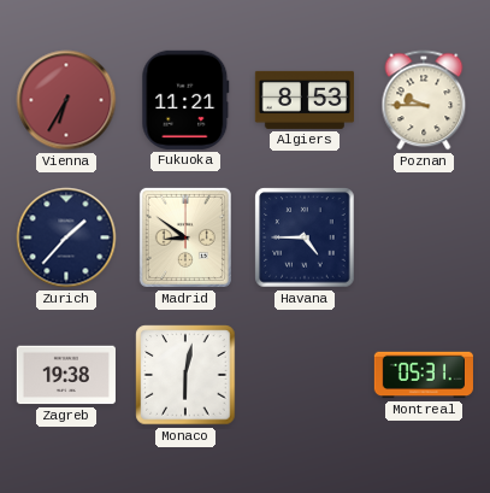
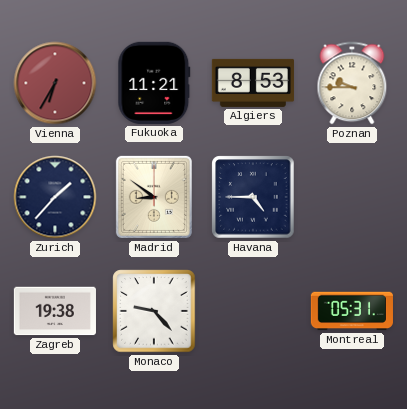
Monaco: 6:02 -> 9:23 (154, 311)
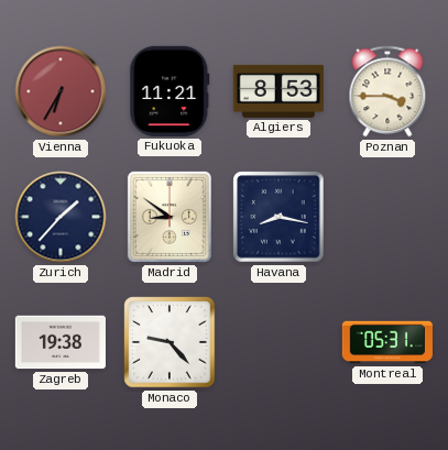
Poznan: 9:45 -> 3:45 (387, 91)
Havana: 4:45 -> 8:17 (278, 217)
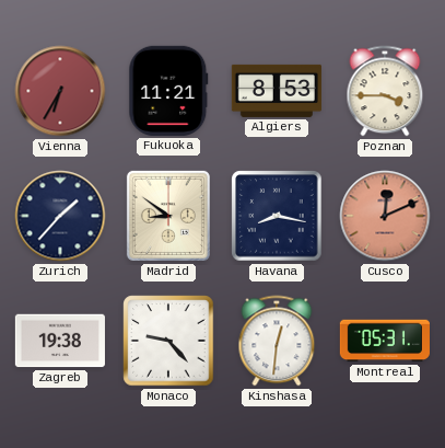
Cusco: none -> 12:11 (385, 216)
Kinshasa: none -> 12:31 (277, 341)
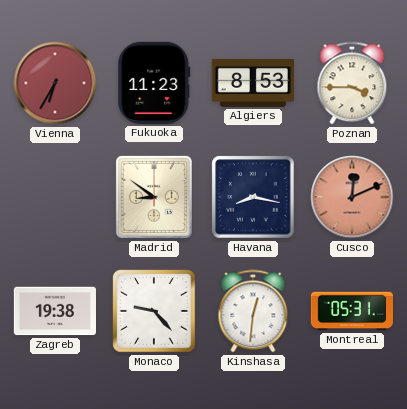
Fukuoka: 11:21 -> 11:23 (154, 83)
Zurich: 1:37 -> none (60, 216)
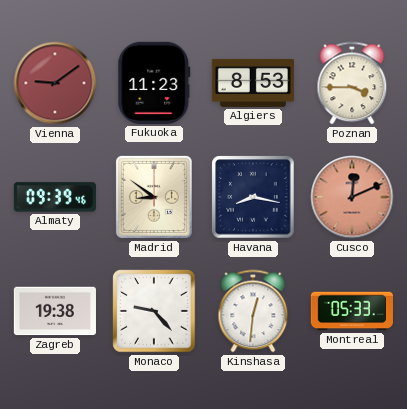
Vienna: 6:35 -> 9:09 (55, 83)
Almaty: none -> 09:39 (55, 197)
Montreal: 05:31 -> 05:33 (352, 311)
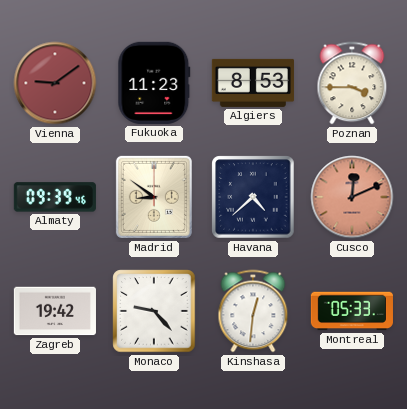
Havana: 8:17 -> 4:38 (253, 197)
Zagreb: 19:38 -> 19:42 (55, 311)
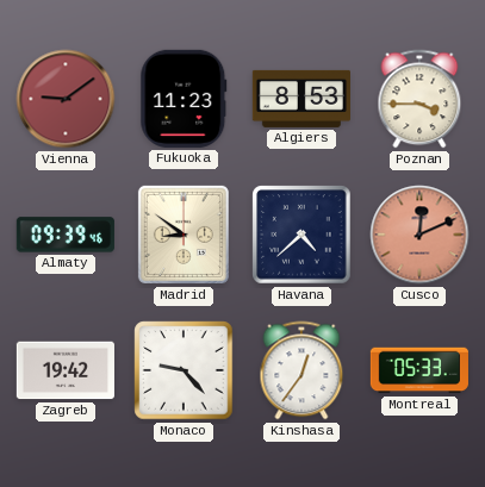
Kinshasa: 12:31 -> 12:36 (301, 370)
